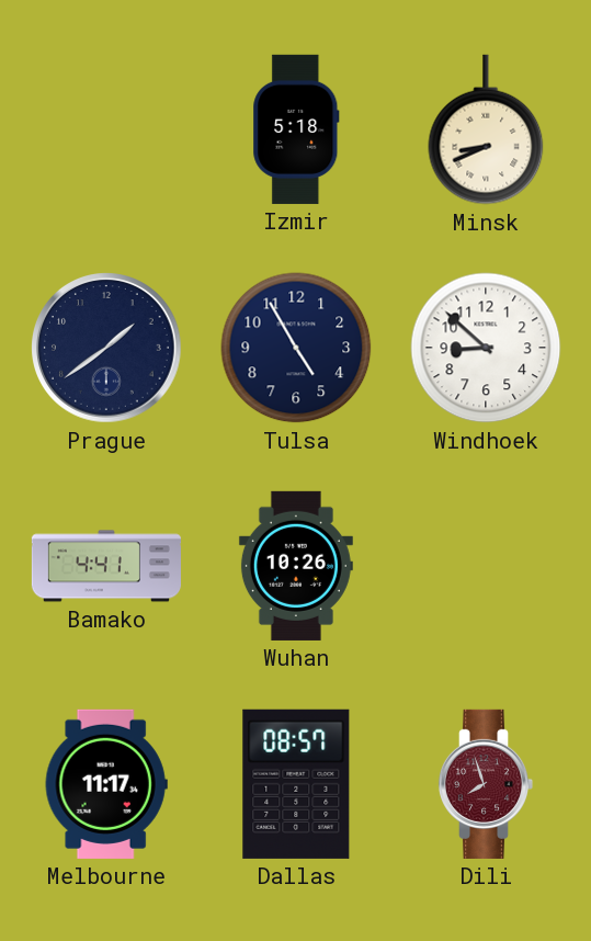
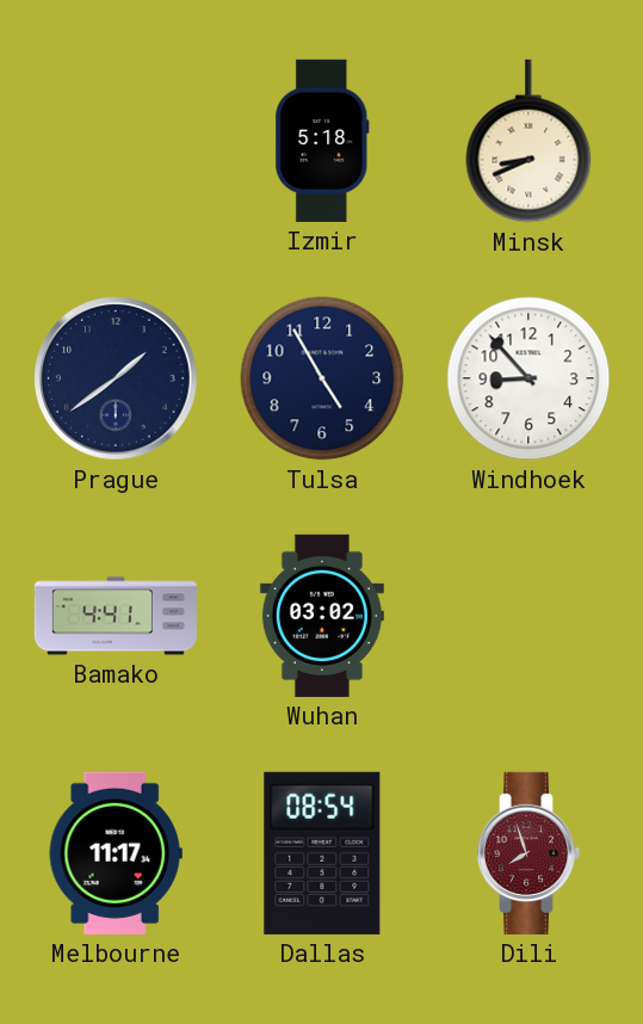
Windhoek: 8:52 -> 8:53 (528, 378)
Wuhan: 10:26 -> 03:02 (322, 616)
Dallas: 08:57 -> 08:54 (322, 853)
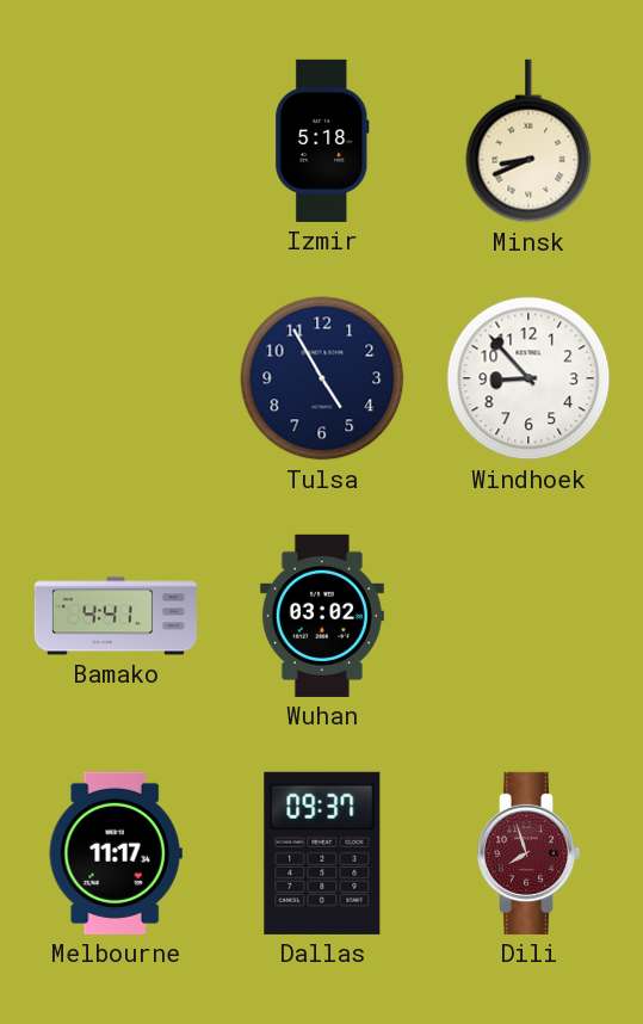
Prague: 1:39 -> none (117, 380)
Dallas: 08:54 -> 09:37 (322, 853)
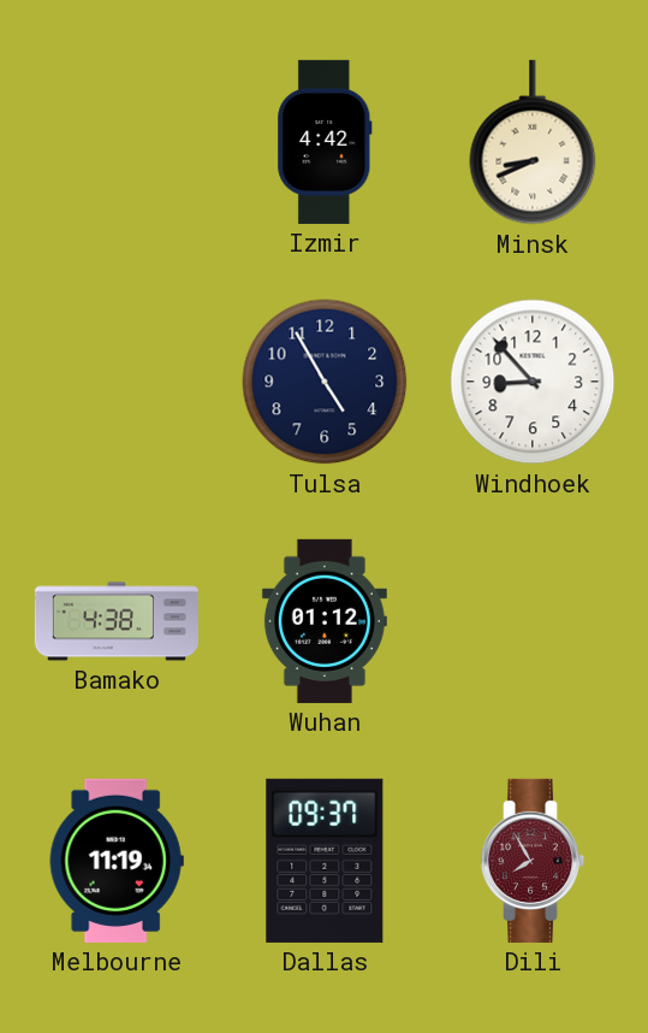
Izmir: 5:18 -> 4:42 (325, 142)
Bamako: 4:41 -> 4:38 (117, 621)
Wuhan: 03:02 -> 01:12 (325, 621)
Melbourne: 11:17 -> 11:19 (117, 861)
Dili: 7:57 -> 7:55 (533, 861)
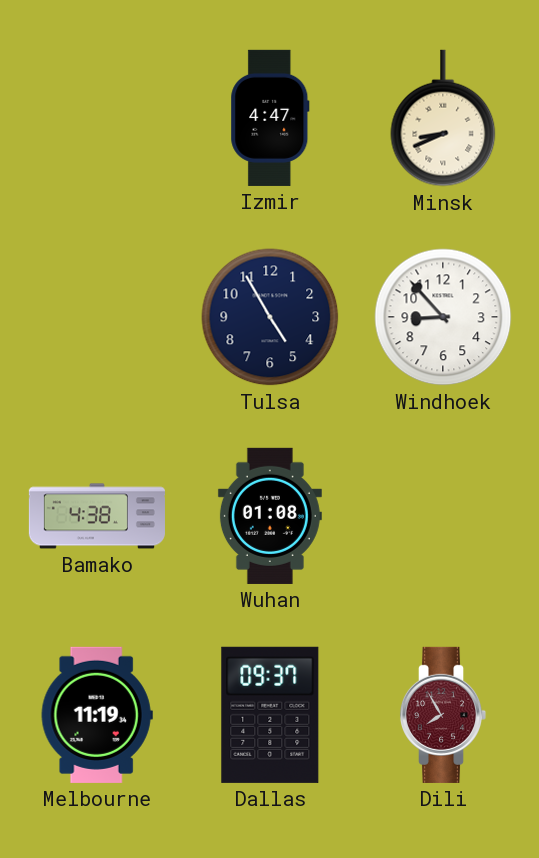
Izmir: 4:42 -> 4:47 (270, 118)
Wuhan: 01:12 -> 01:08 (270, 516)
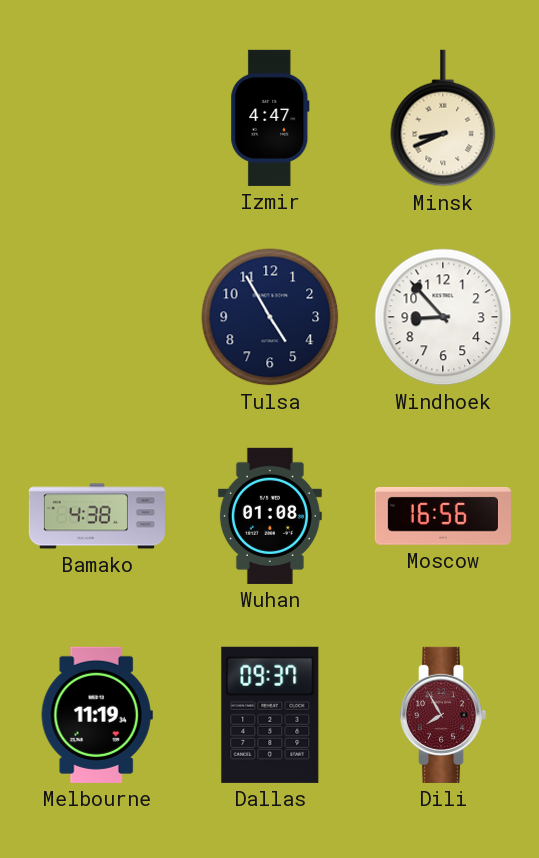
Moscow: none -> 16:56 (443, 516)
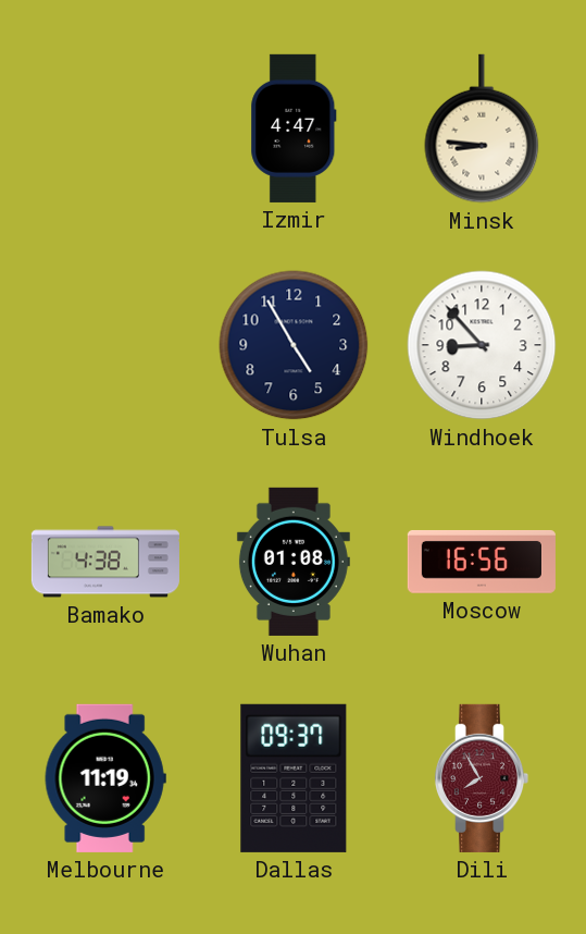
Minsk: 8:41 -> 8:46 (482, 128)
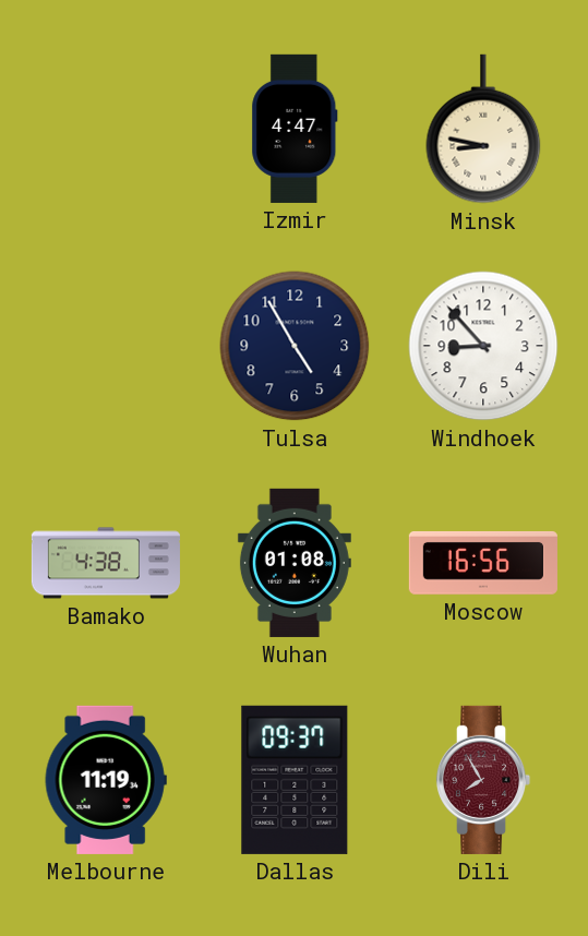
Minsk: 8:46 -> 8:47 (483, 129)
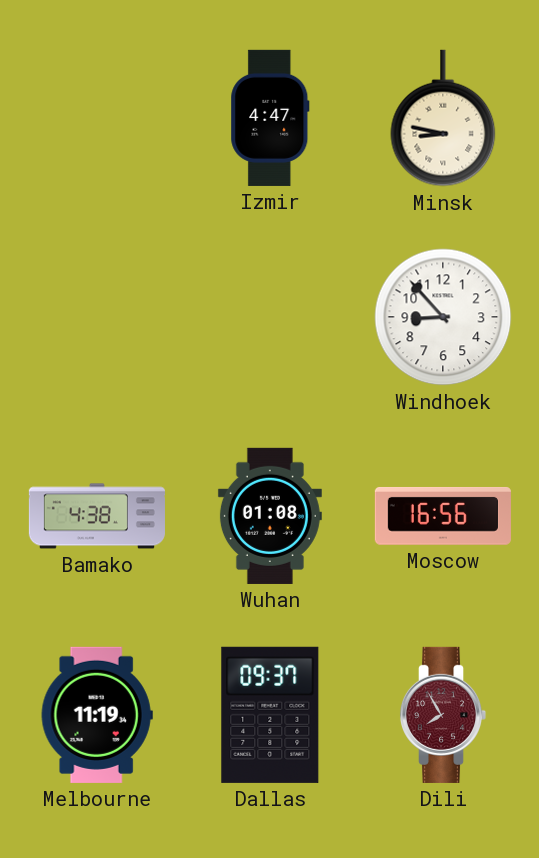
Tulsa: 4:55 -> none (295, 346)
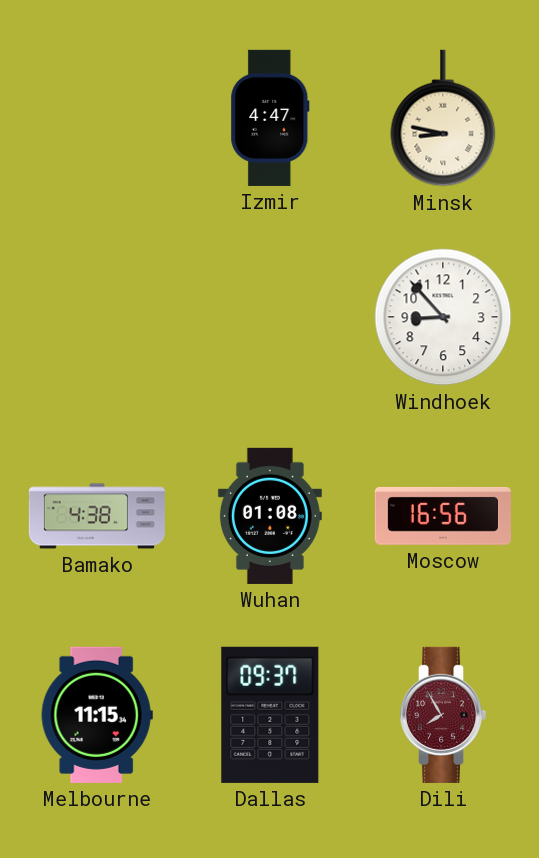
Melbourne: 11:19 -> 11:15 (97, 715)
